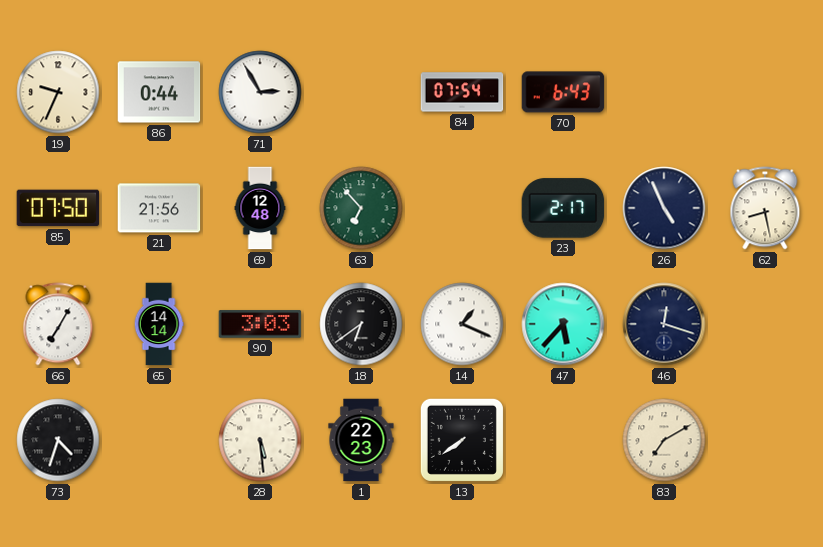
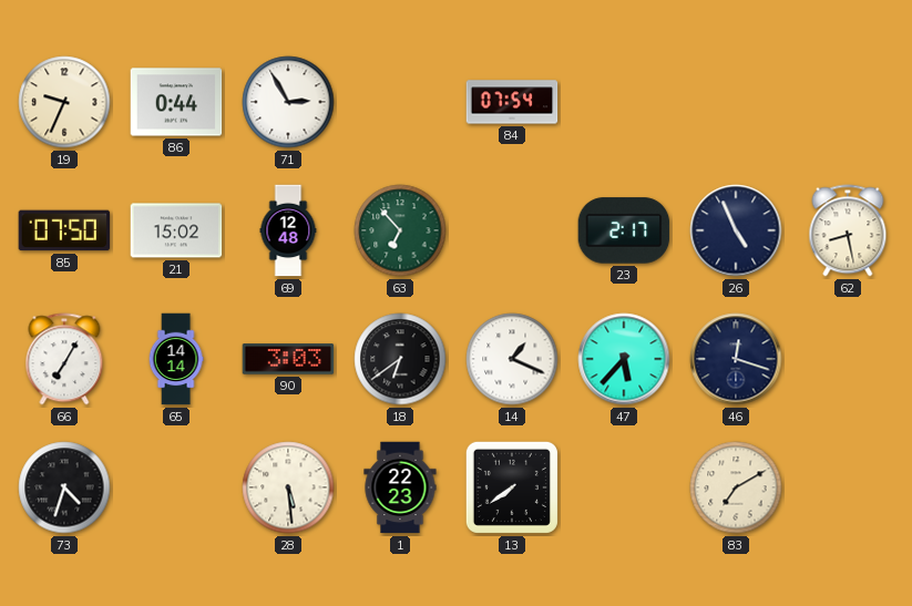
70: 6:43 -> none (563, 92)
21: 21:56 -> 15:02 (176, 230)
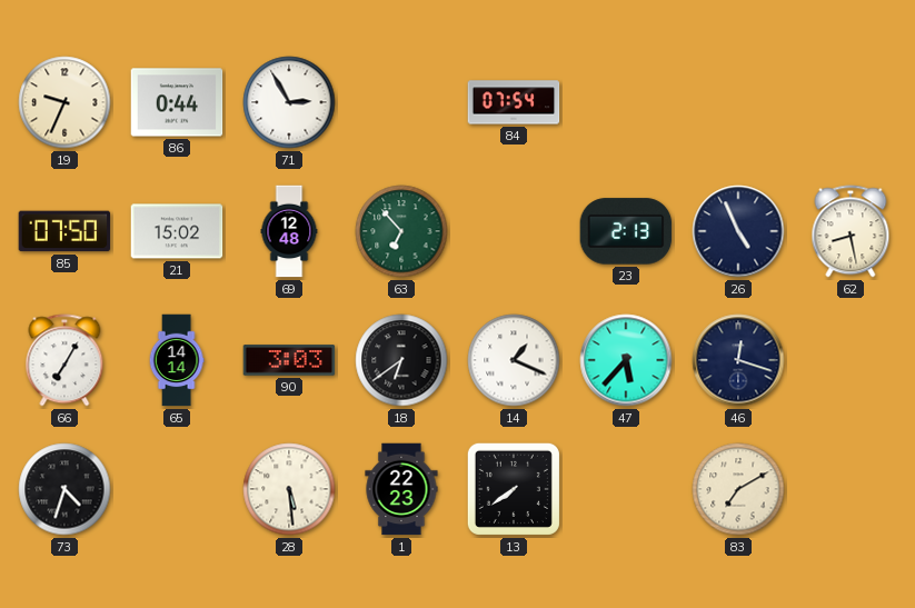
23: 2:17 -> 2:13 (626, 231)
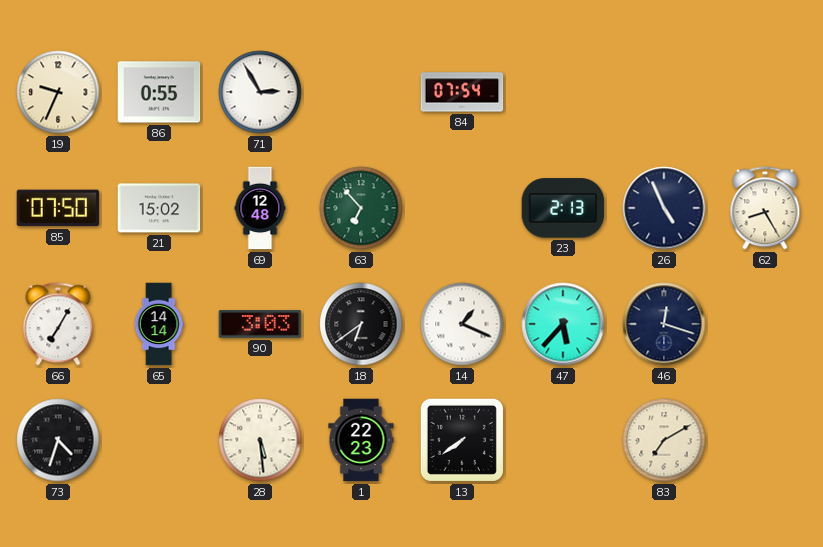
86: 0:44 -> 0:55 (159, 92)
62: 8:28 -> 8:25 (765, 208)
